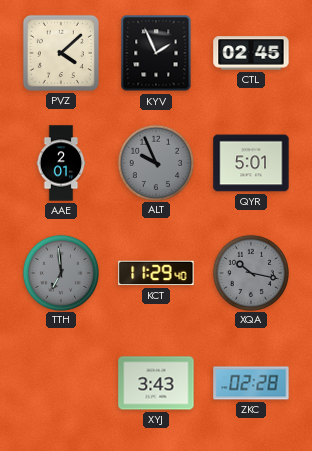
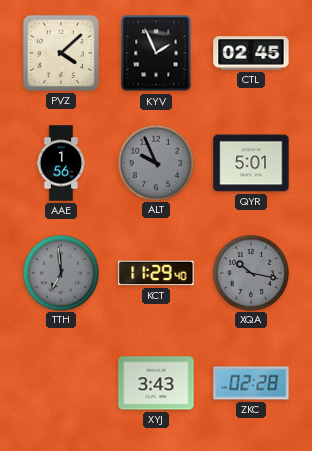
AAE: 2:01 -> 1:56 (61, 163)
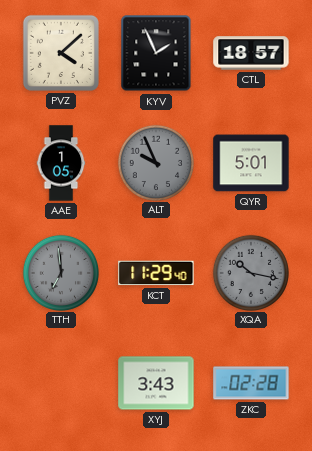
CTL: 02:45 -> 18:57 (251, 53)
AAE: 1:56 -> 1:05 (61, 163)
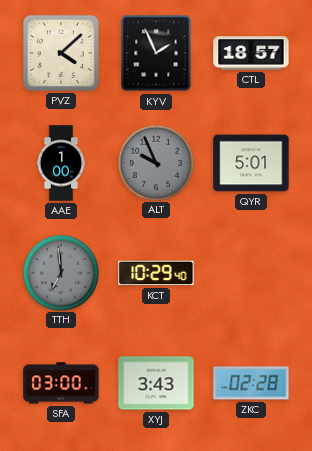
AAE: 1:05 -> 1:00 (61, 163)
KCT: 11:29 -> 10:29 (156, 273)
XQA: 10:17 -> none (250, 272)
SFA: none -> 03:00 (61, 383)
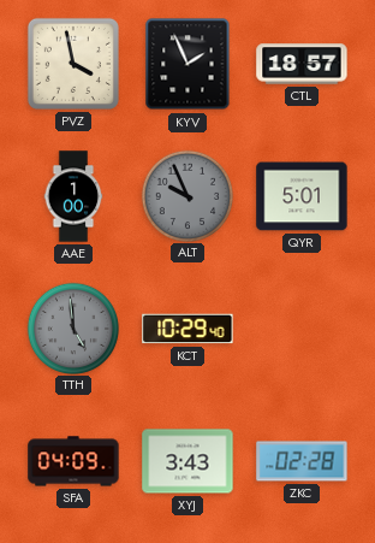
PVZ: 4:08 -> 3:58 (73, 64)
TTH: 6:59 -> 4:59 (72, 327)
SFA: 03:00 -> 04:09 (73, 461)
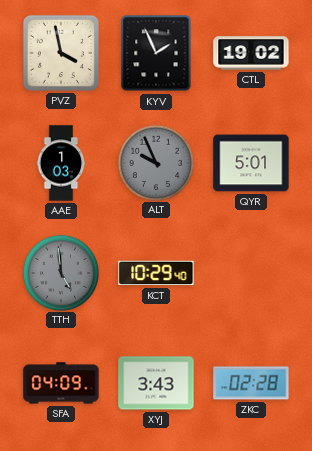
CTL: 18:57 -> 19:02 (251, 53)
AAE: 1:00 -> 1:03 (61, 163)
